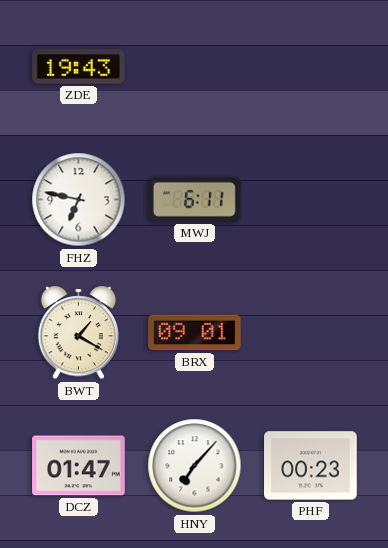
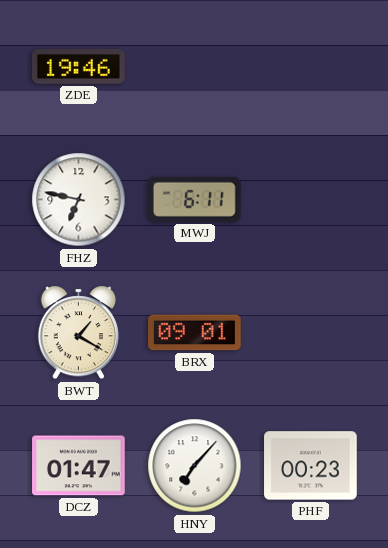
ZDE: 19:43 -> 19:46 (79, 67)
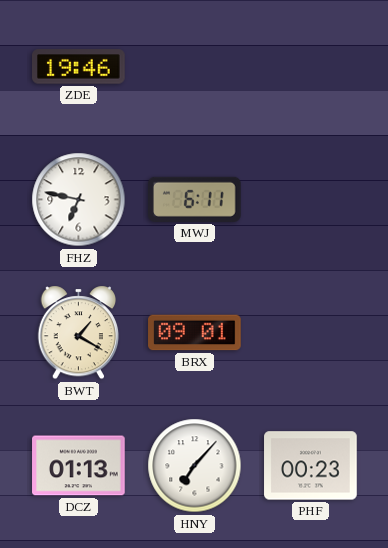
DCZ: 01:47 -> 01:13 (79, 466)
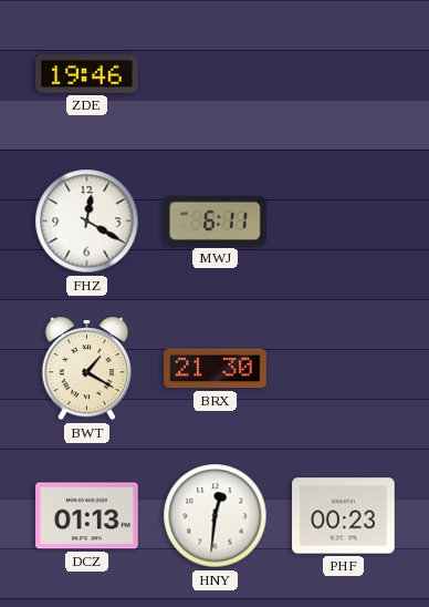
FHZ: 6:47 -> 12:20 (87, 222)
BRX: 09:01 -> 21:30 (216, 369)
HNY: 7:07 -> 12:31 (216, 516)
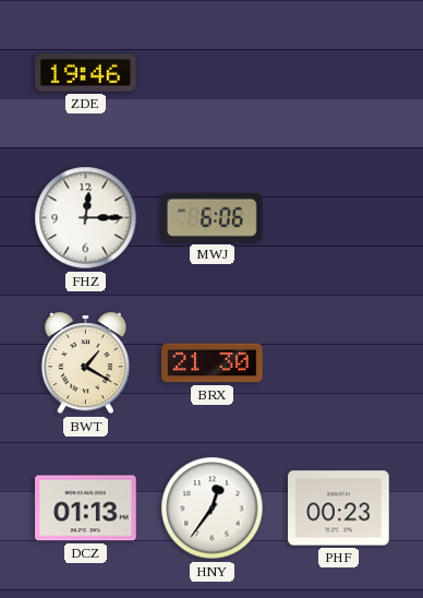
FHZ: 12:20 -> 12:15 (86, 218)
MWJ: 6:11 -> 6:06 (213, 217)
HNY: 12:31 -> 12:36 (213, 509)
